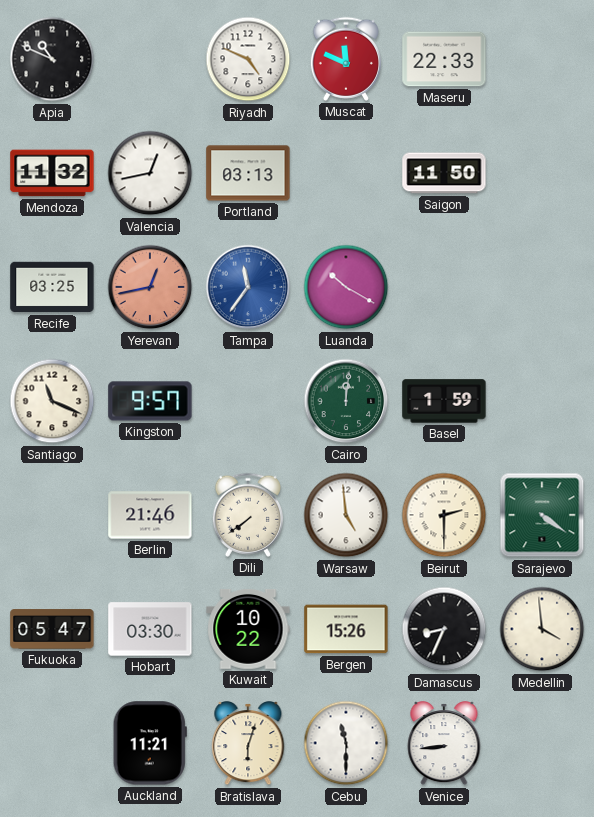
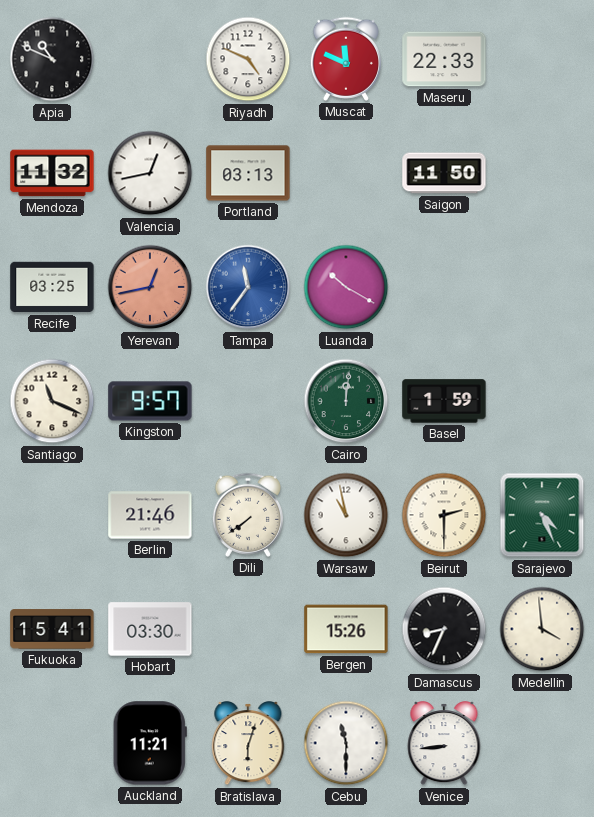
Warsaw: 4:59 -> 10:58 (346, 515)
Sarajevo: 4:21 -> 4:26 (542, 515)
Fukuoka: 05:47 -> 15:41 (52, 629)
Kuwait: 10:22 -> none (248, 629)
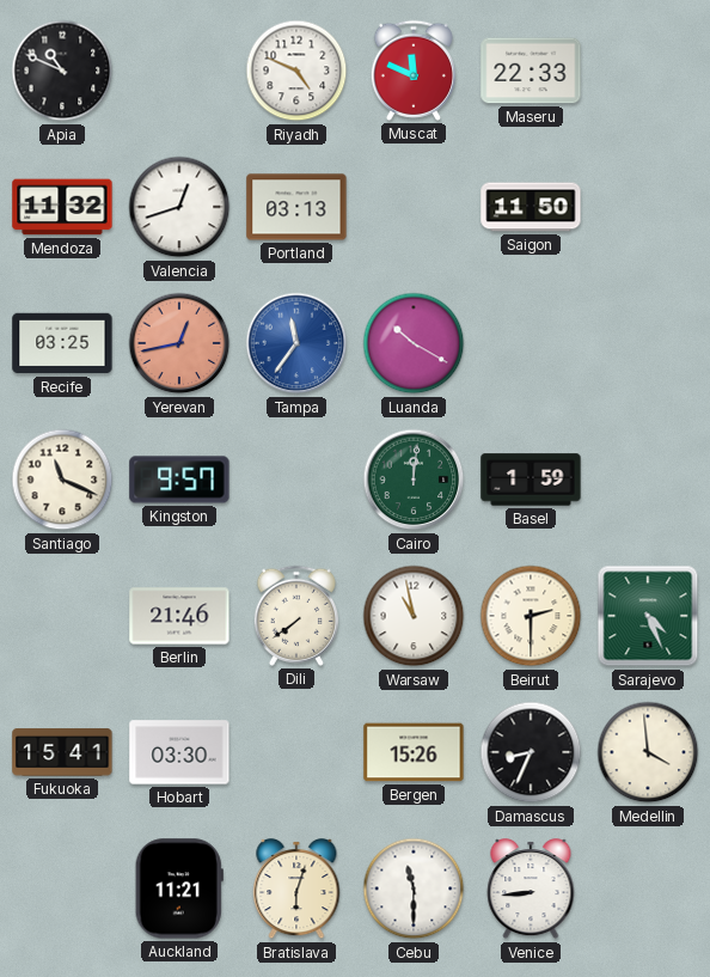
Valencia: 12:43 -> 12:42 (179, 207)
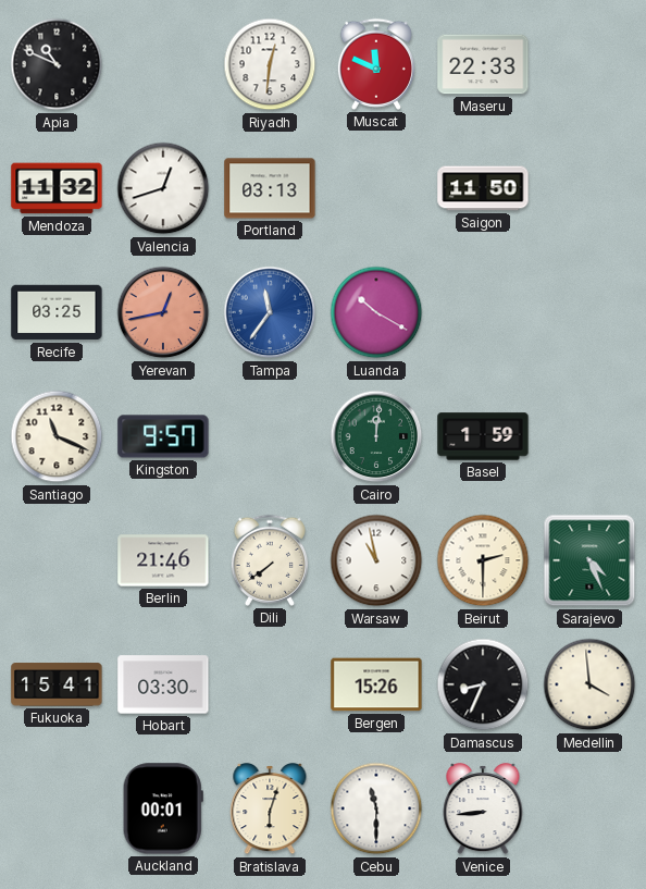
Riyadh: 4:49 -> 12:31 (270, 64)
Auckland: 11:21 -> 00:01 (163, 808)
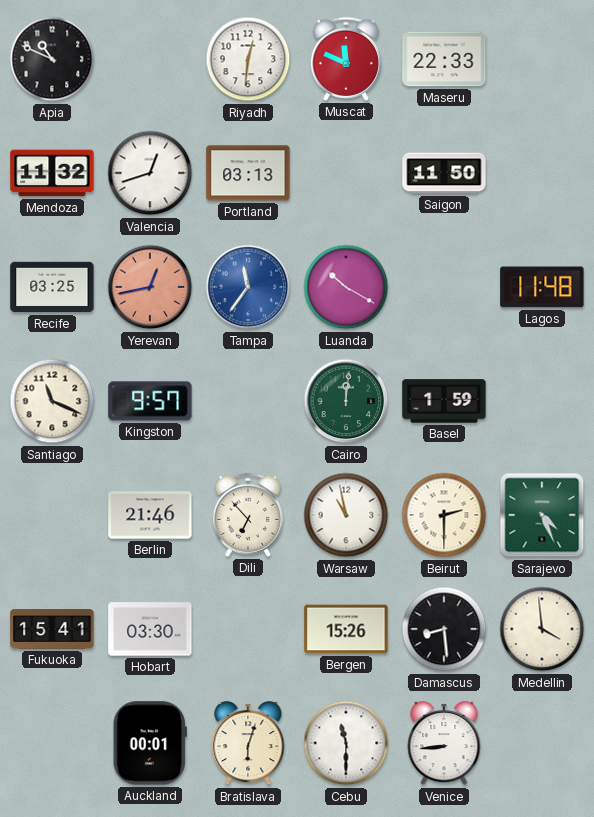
Lagos: none -> 11:48 (542, 287)
Dili: 7:39 -> 6:53 (248, 515)
Damascus: 8:34 -> 8:29 (444, 629)
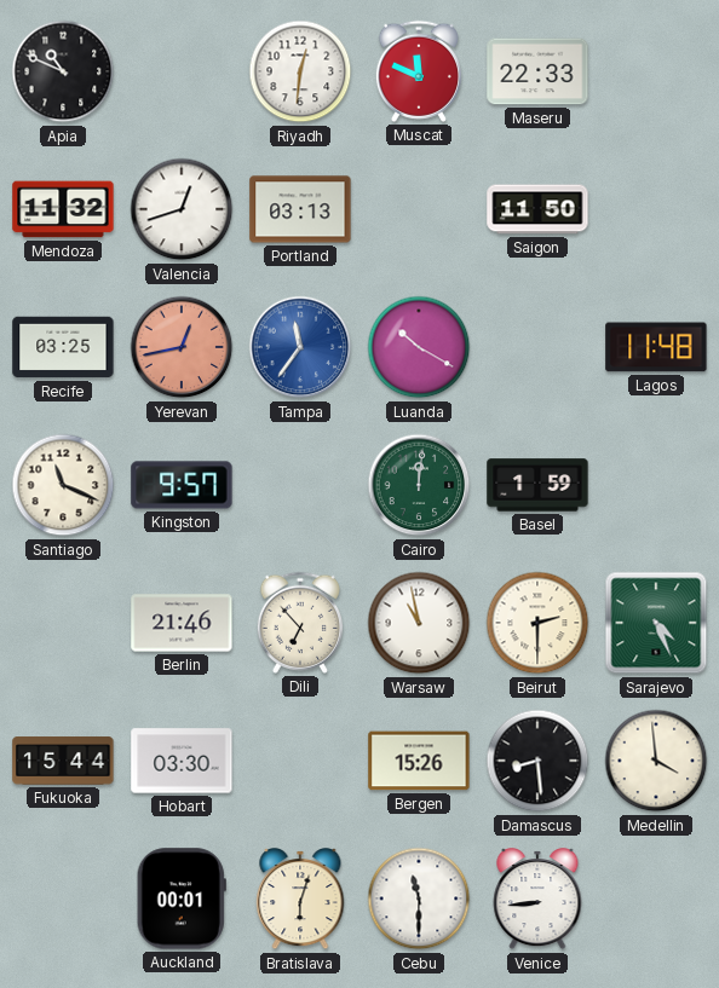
Fukuoka: 15:41 -> 15:44 (63, 761)
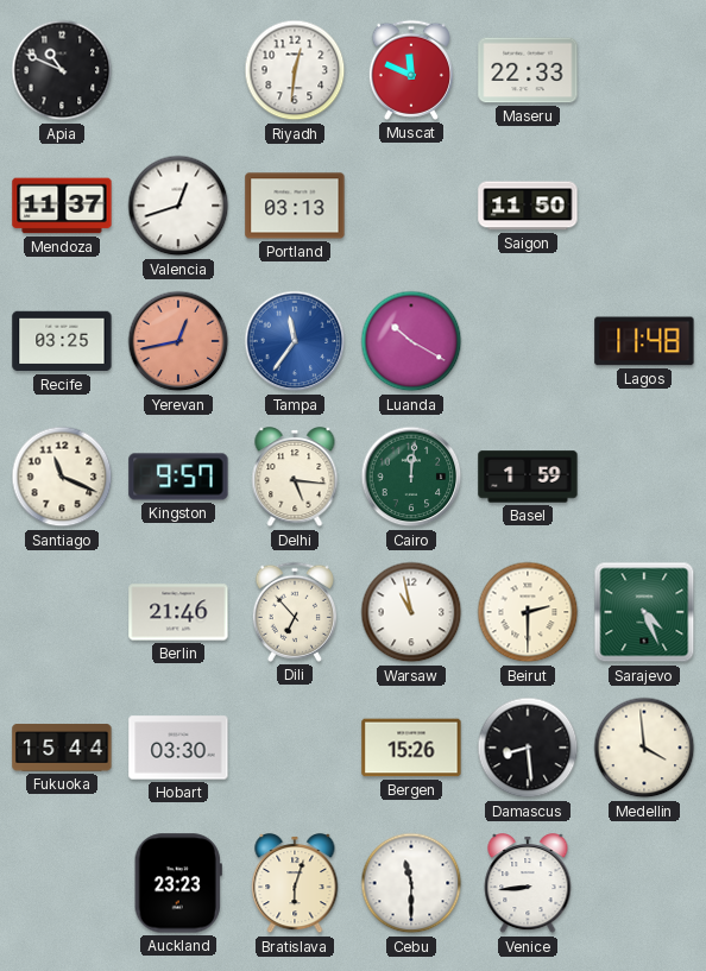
Mendoza: 11:32 -> 11:37 (62, 206)
Delhi: none -> 5:16 (295, 478)
Auckland: 00:01 -> 23:23 (178, 883)
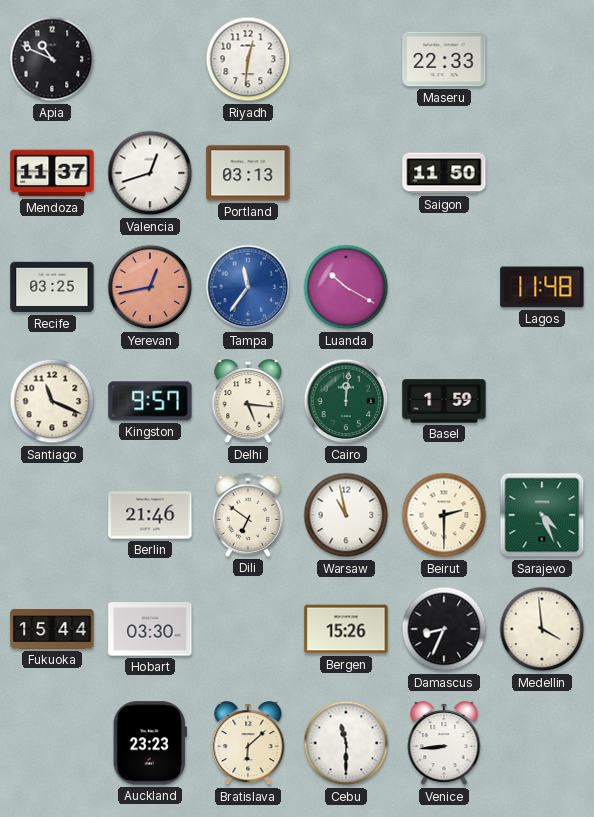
Muscat: 11:49 -> none (411, 70)
Dili: 6:53 -> 6:51 (248, 515)
Damascus: 8:29 -> 8:34 (444, 629)
Bratislava: 6:03 -> 6:08 (248, 744)
